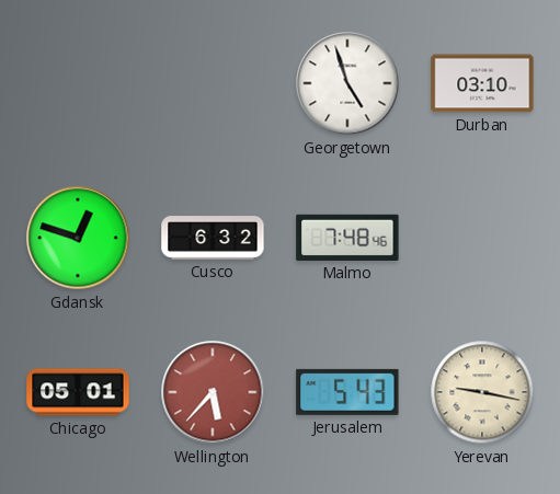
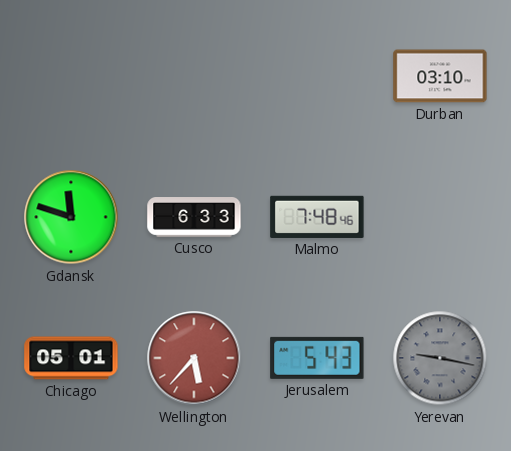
Georgetown: 4:57 -> none (347, 83)
Gdansk: 12:48 -> 11:48 (71, 217)
Cusco: 6:32 -> 6:33 (194, 218)
Yerevan dial: cream -> grey (440, 358)
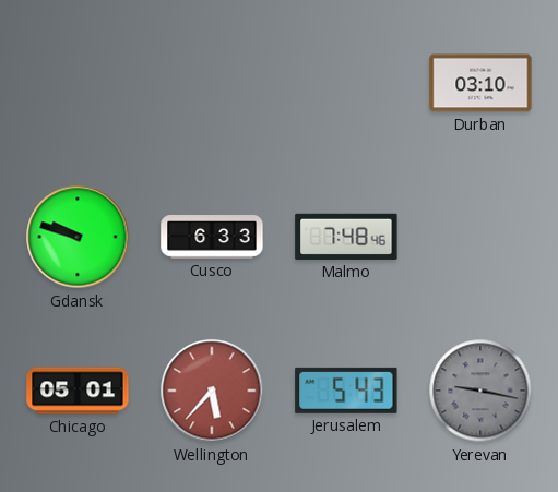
Gdansk: 11:48 -> 9:48 (78, 237)
